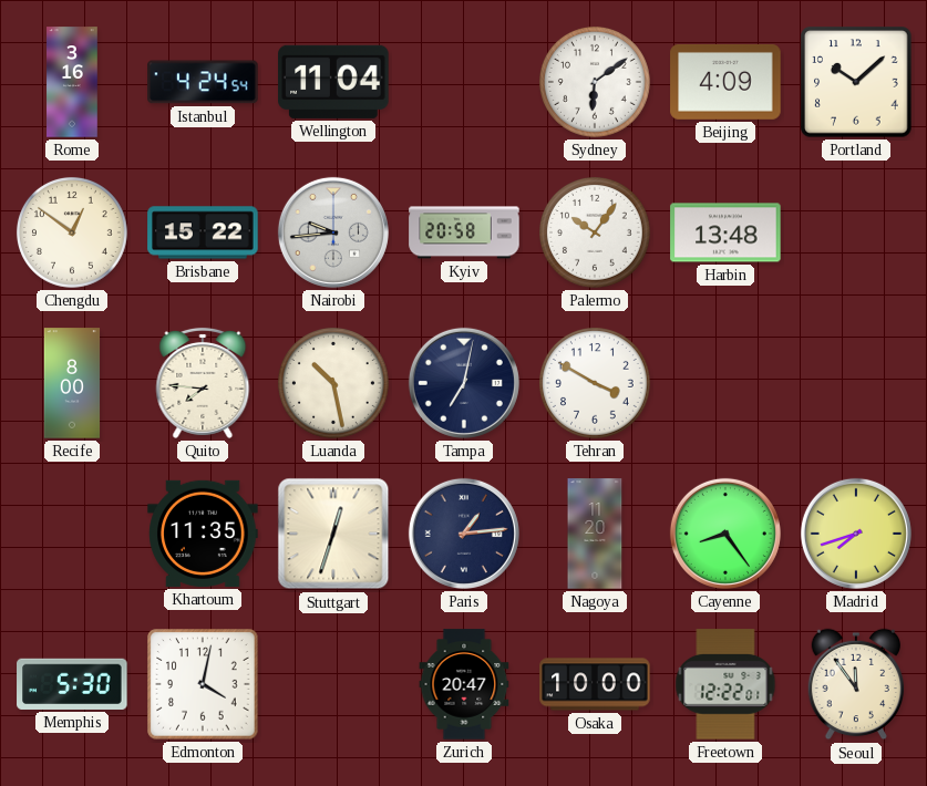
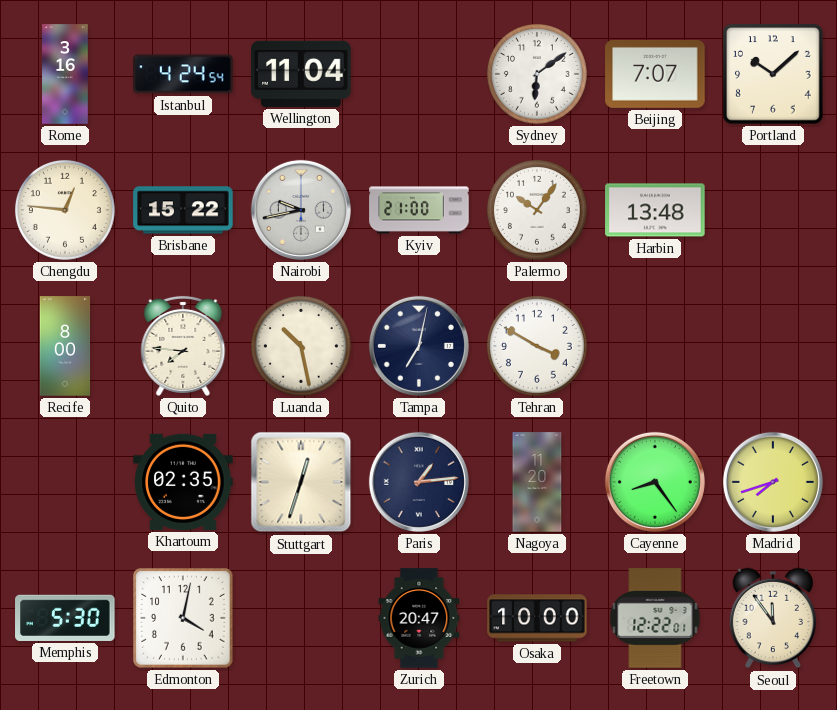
Beijing: 4:09 -> 7:07 (655, 74)
Chengdu: 12:51 -> 12:46 (65, 210)
Nairobi: 9:44 -> 9:43 (301, 210)
Kyiv: 20:58 -> 21:00 (419, 210)
Khartoum: 11:35 -> 02:35 (183, 482)
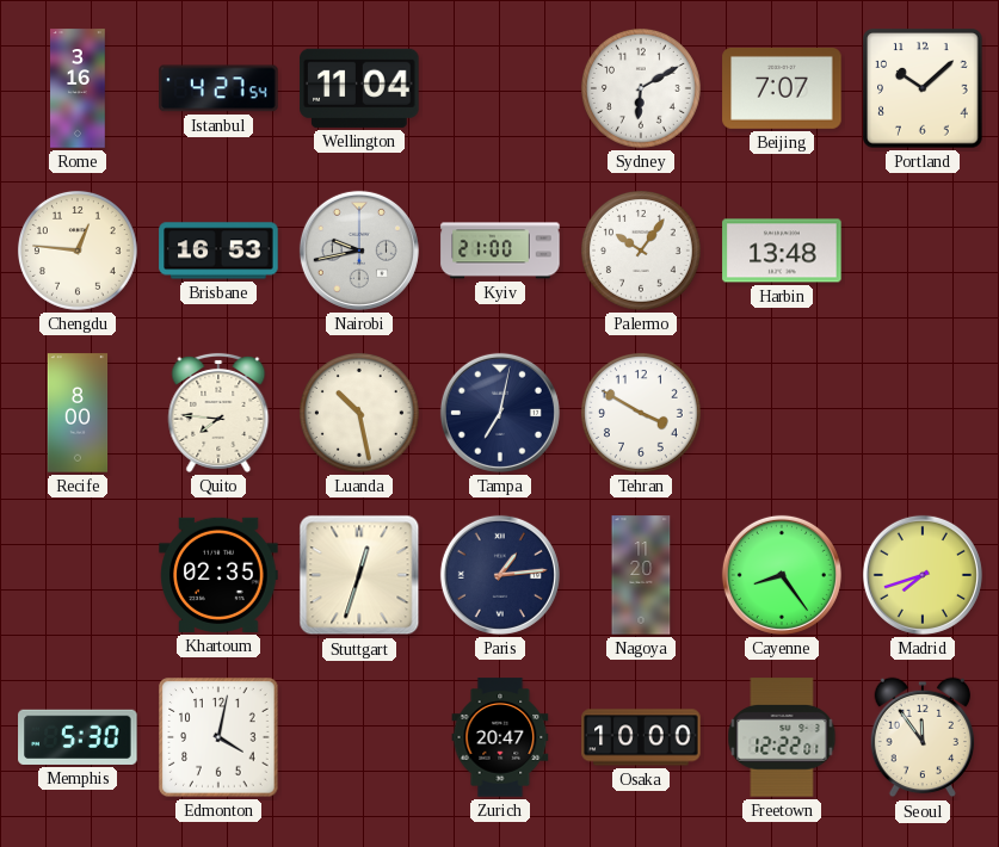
Istanbul: 4:24 -> 4:27 (218, 88)
Sydney: 6:09 -> 6:10 (641, 88)
Brisbane: 15:22 -> 16:53 (218, 251)
